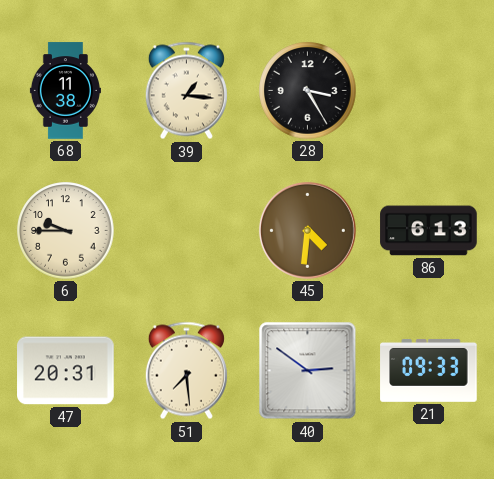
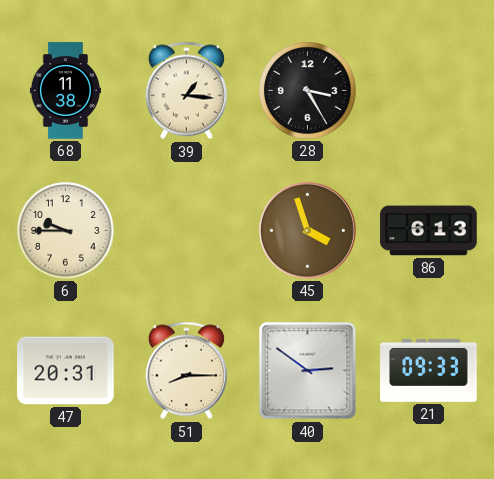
45: 4:31 -> 3:57 (307, 230)
51: 7:29 -> 8:15 (186, 371)
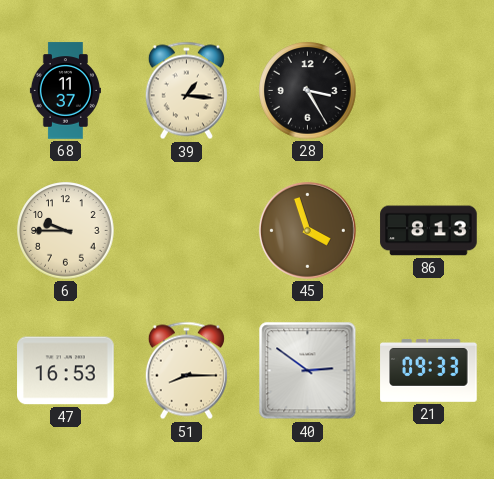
68: 11:38 -> 11:37 (65, 91)
86: 6:13 -> 8:13 (429, 231)
47: 20:31 -> 16:53 (66, 371)
